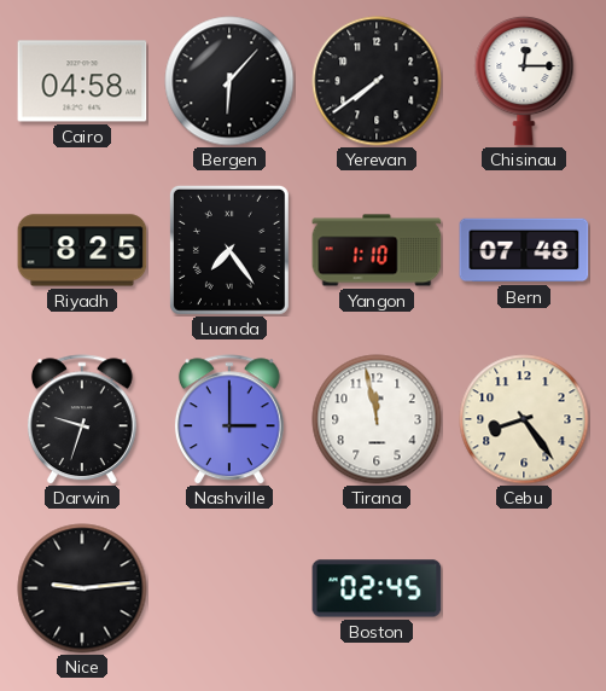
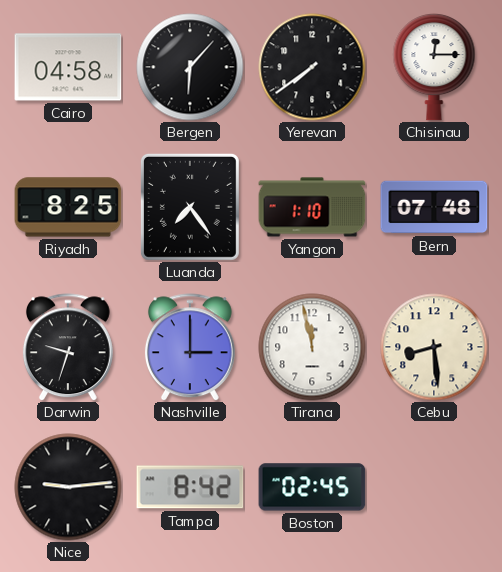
Cebu: 8:24 -> 8:29 (434, 347)
Tampa: none -> 8:42 (190, 487)
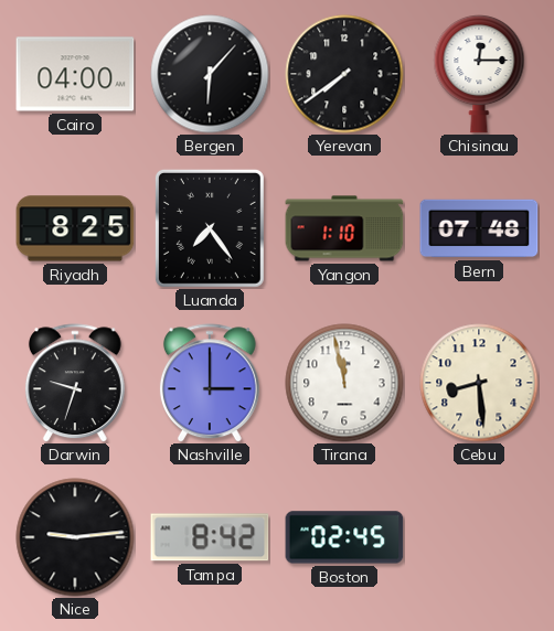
Cairo: 04:58 -> 04:00 (75, 74)
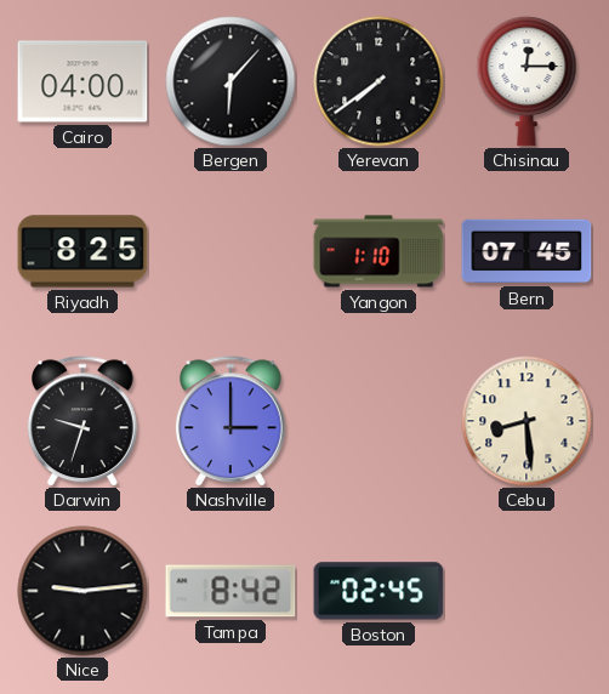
Luanda: 7:24 -> none (210, 228)
Bern: 07:48 -> 07:45 (527, 251)
Tirana: 11:58 -> none (344, 383)
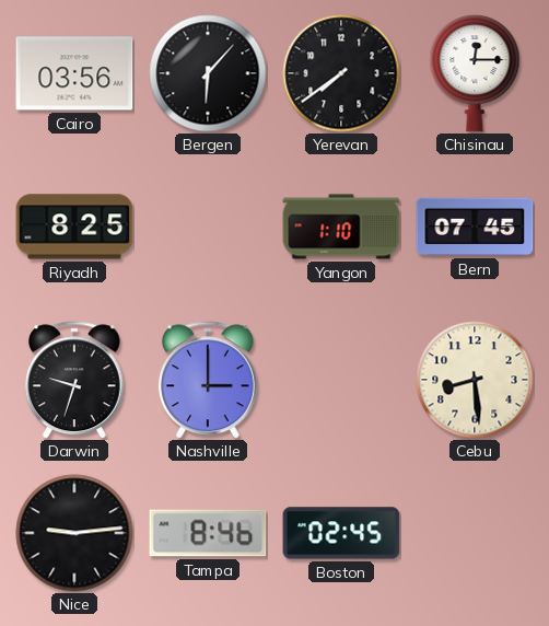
Cairo: 04:00 -> 03:56 (74, 73)
Tampa: 8:42 -> 8:46 (208, 533)
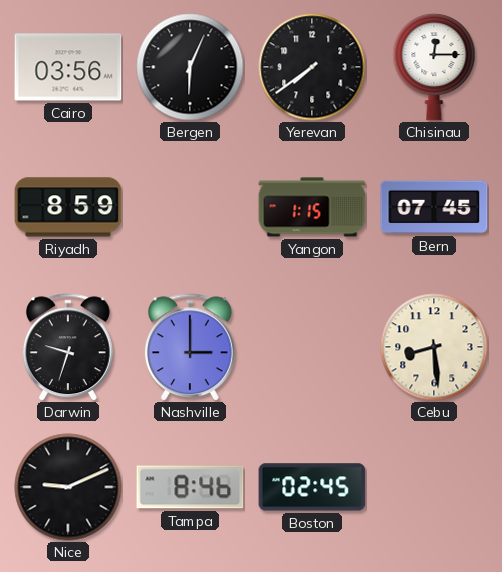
Bergen: 6:07 -> 6:04 (190, 67)
Riyadh: 8:25 -> 8:59 (68, 207)
Yangon: 1:10 -> 1:15 (312, 207)
Nice: 9:14 -> 9:11 (68, 487)
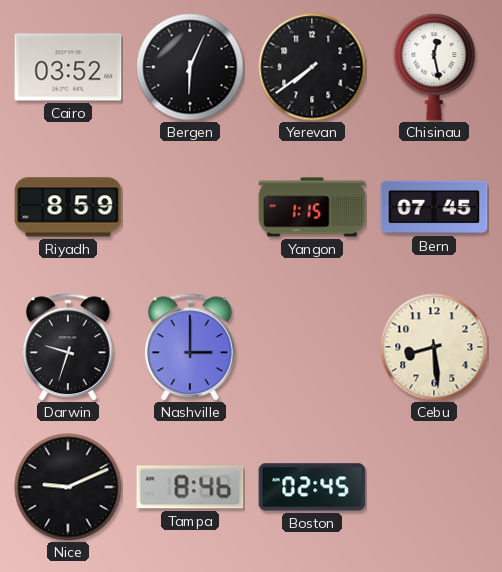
Cairo: 03:56 -> 03:52 (68, 67)
Chisinau: 12:15 -> 12:28 (434, 67)
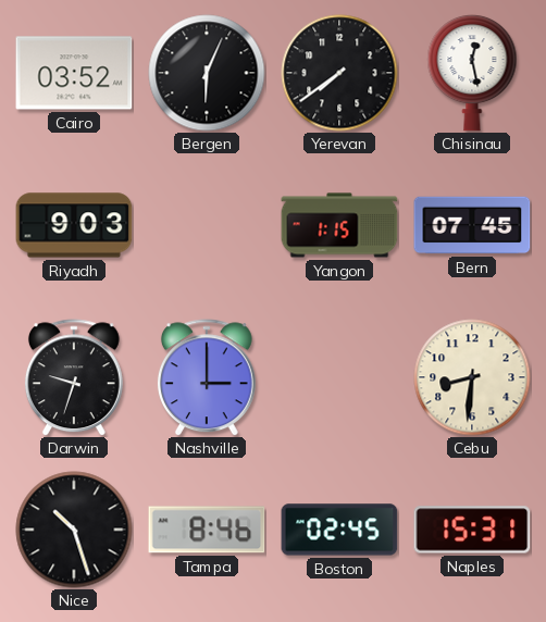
Riyadh: 8:59 -> 9:03 (74, 225)
Cebu: 8:29 -> 8:31 (472, 377)
Nice: 9:11 -> 10:27 (74, 530)
Naples: none -> 15:31 (472, 530)
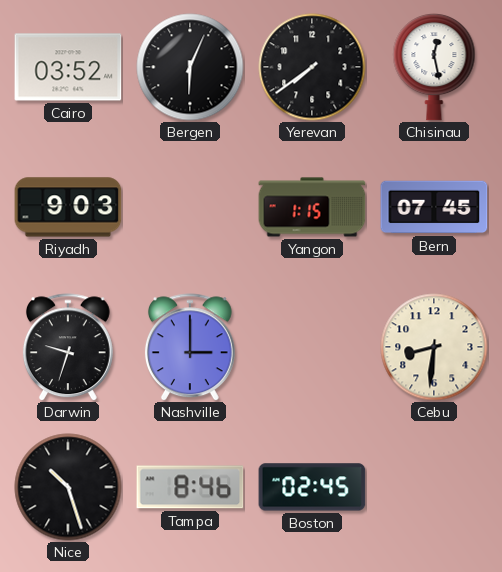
Naples: 15:31 -> none (472, 530)
